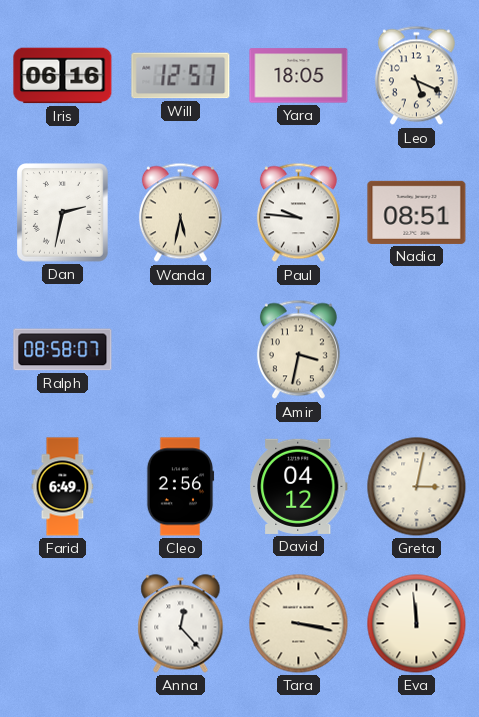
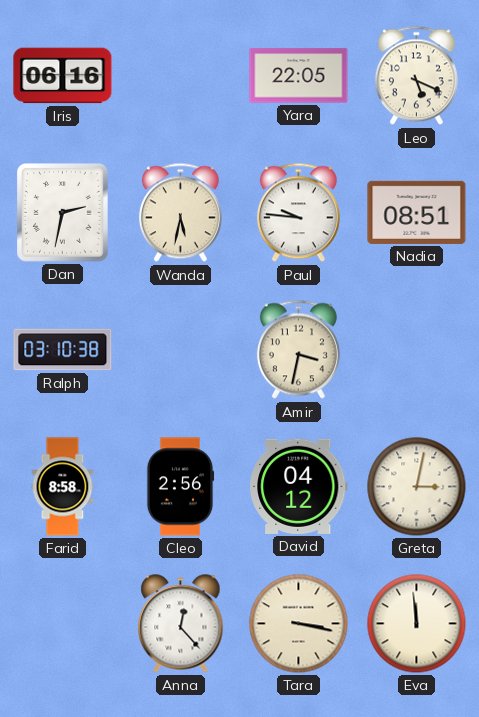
Will: 12:57 -> none (181, 76)
Yara: 18:05 -> 22:05 (299, 76)
Ralph: 08:58 -> 03:10 (63, 350)
Farid: 6:49 -> 8:58 (63, 487)
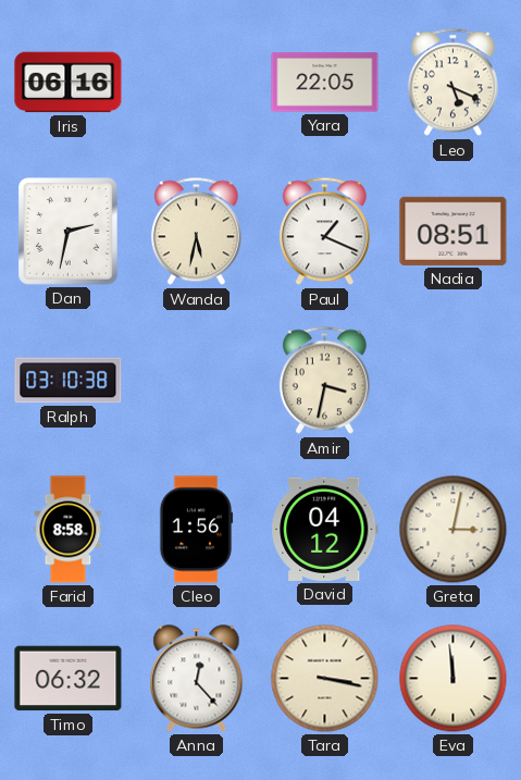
Paul: 9:46 -> 1:19 (324, 232)
Cleo: 2:56 -> 1:56 (196, 530)
Timo: none -> 06:32 (69, 679)
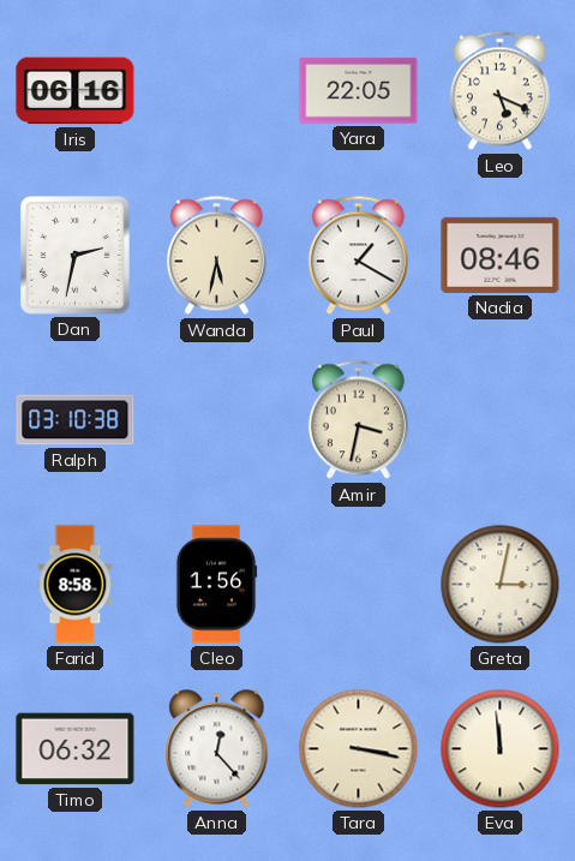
Paul: 1:19 -> 1:20 (358, 256)
Nadia: 08:51 -> 08:46 (501, 255)
David: 04:12 -> none (325, 529)
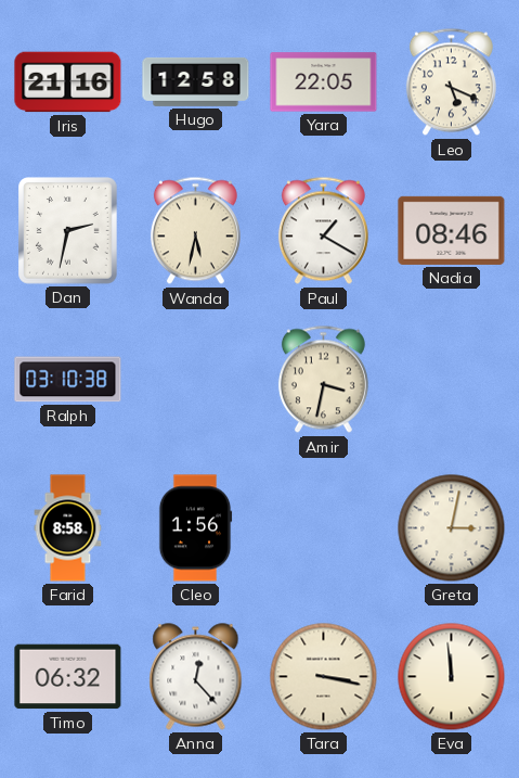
Iris: 06:16 -> 21:16 (68, 82)
Hugo: none -> 12:58 (196, 81)
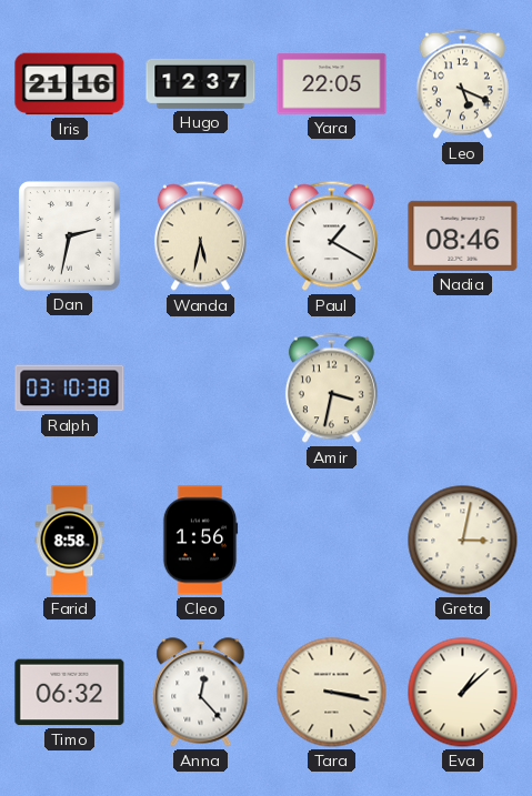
Hugo: 12:58 -> 12:37 (201, 83)
Eva: 11:59 -> 1:08 (463, 693)
